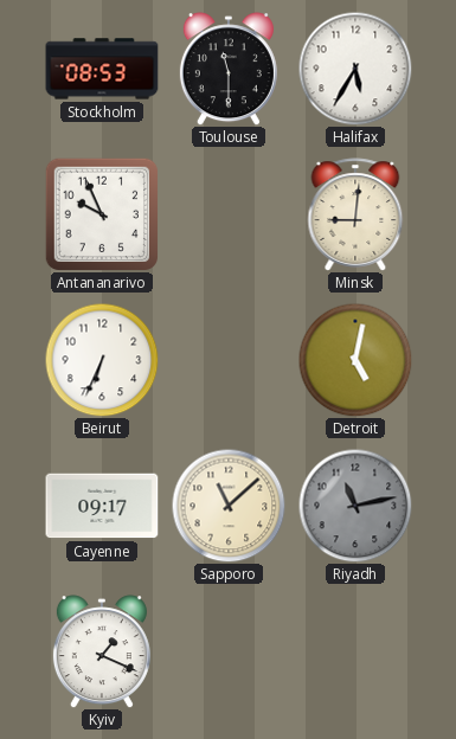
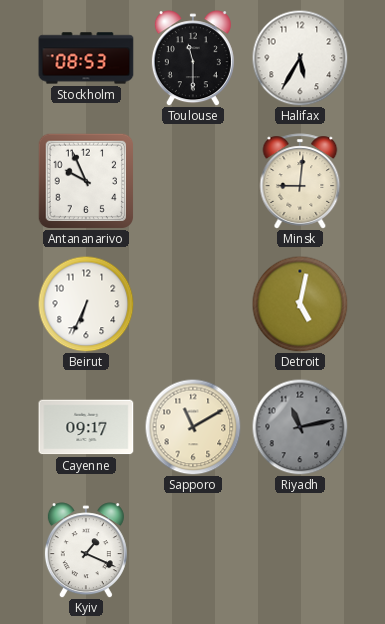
Sapporo: 11:08 -> 11:10 (193, 427)
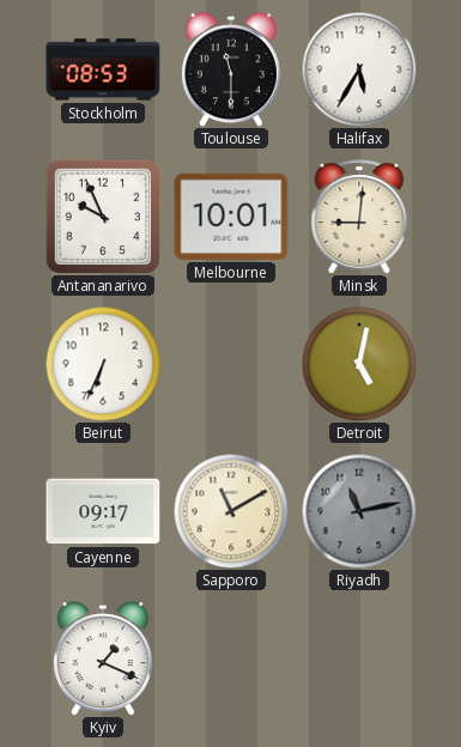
Melbourne: none -> 10:01 (231, 217)
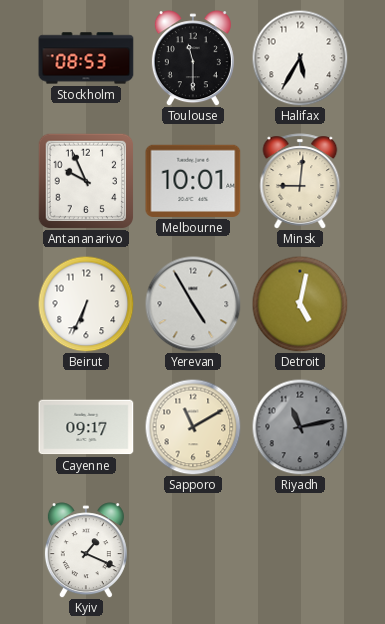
Yerevan: none -> 4:55 (193, 304)
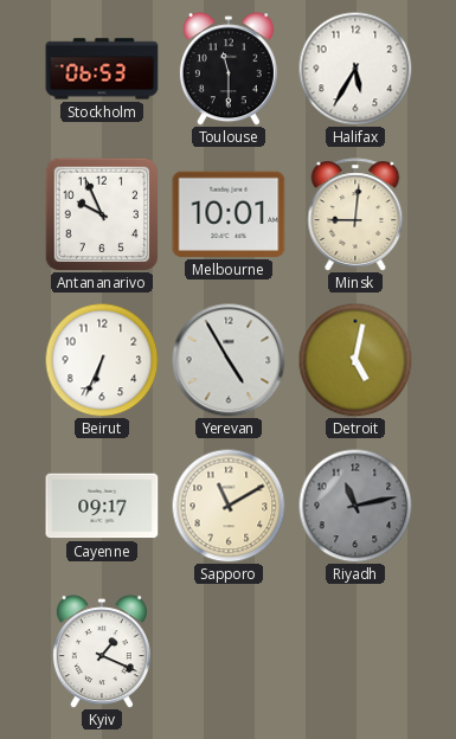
Stockholm: 08:53 -> 06:53 (102, 69)
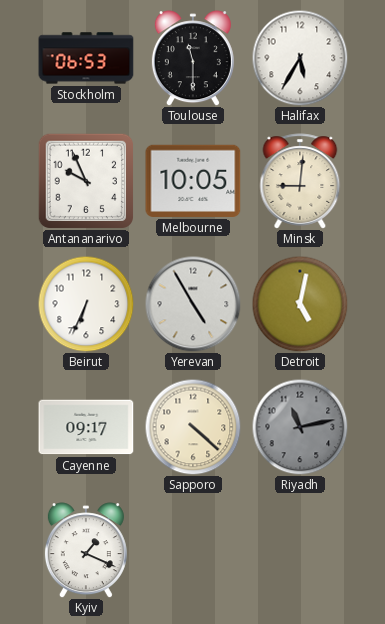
Melbourne: 10:01 -> 10:05 (193, 181)
Sapporo: 11:10 -> 4:22 (193, 427)
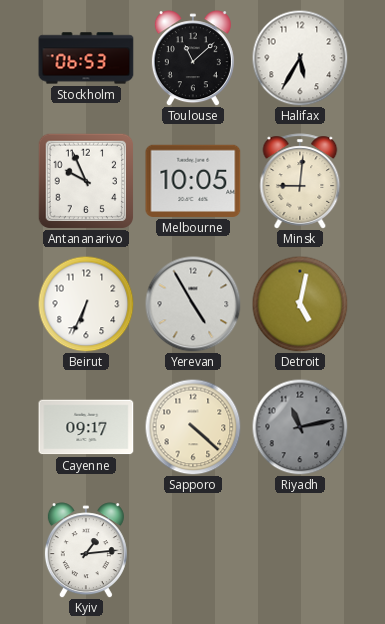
Toulouse: 11:30 -> 11:08 (193, 58)
Kyiv: 1:19 -> 1:14 (86, 550)
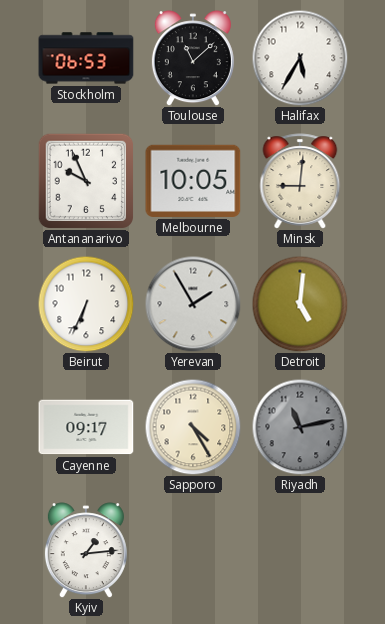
Yerevan: 4:55 -> 1:55 (193, 304)
Detroit: 5:02 -> 5:01 (300, 304)
Sapporo: 4:22 -> 4:25 (193, 427)
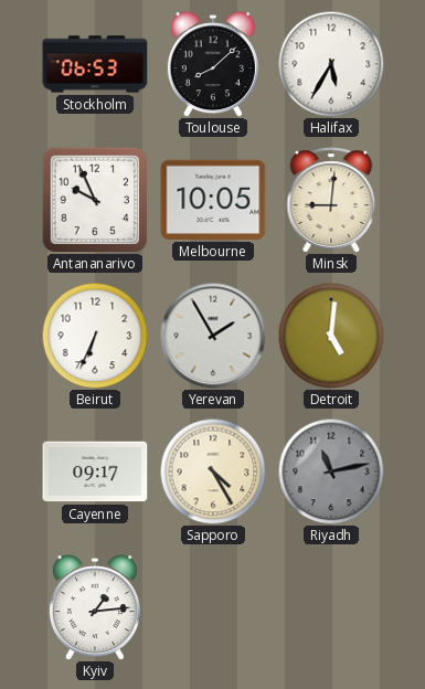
Toulouse: 11:08 -> 8:08 (213, 64)
